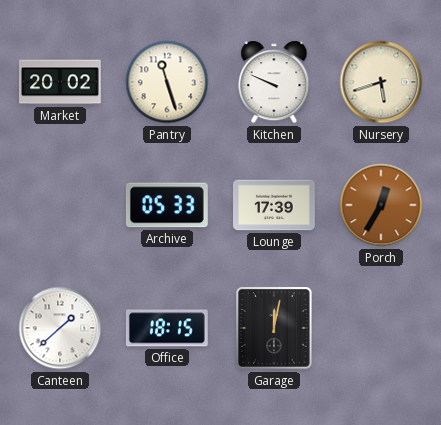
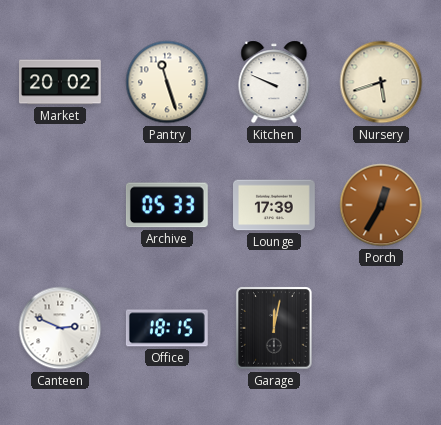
Canteen: 1:38 -> 2:49 (60, 328)
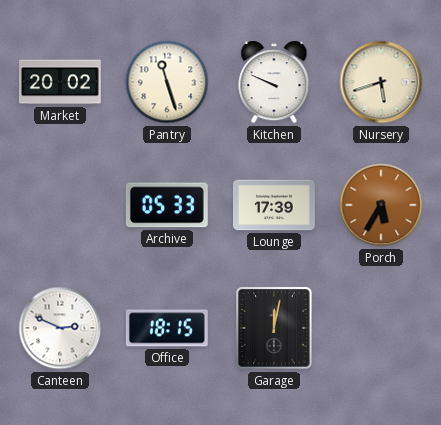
Porch: 12:35 -> 5:35 (381, 205)
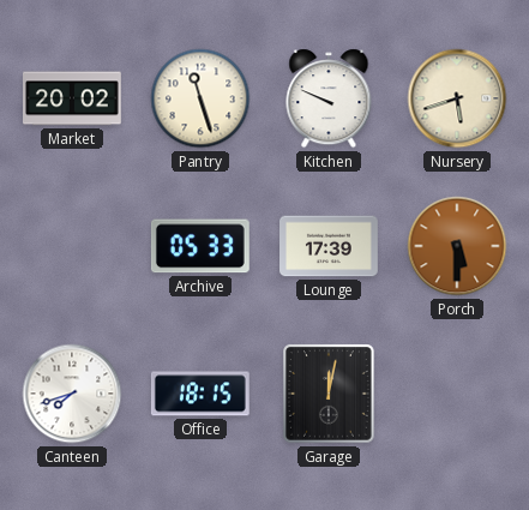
Porch: 5:35 -> 5:30 (457, 246)
Canteen: 2:49 -> 7:42 (72, 394)
